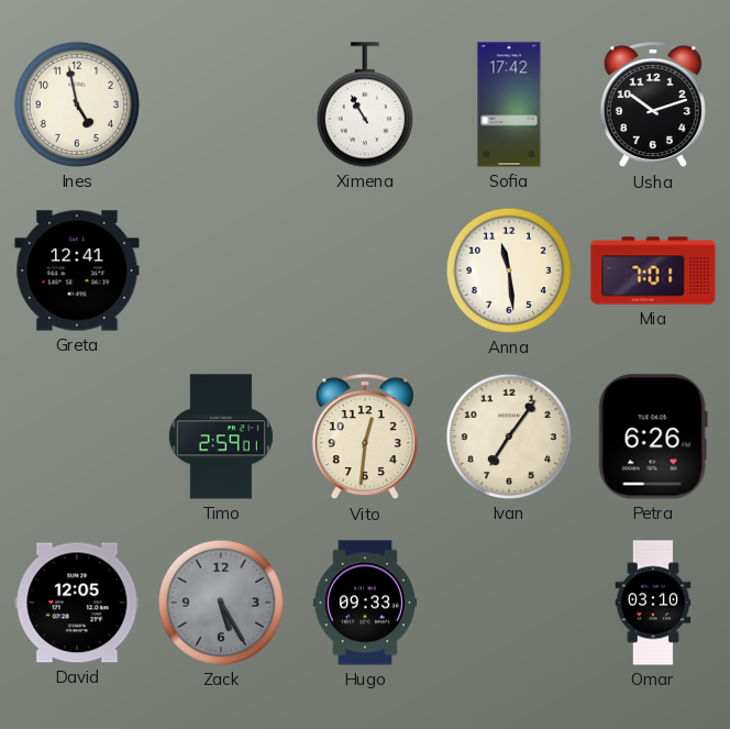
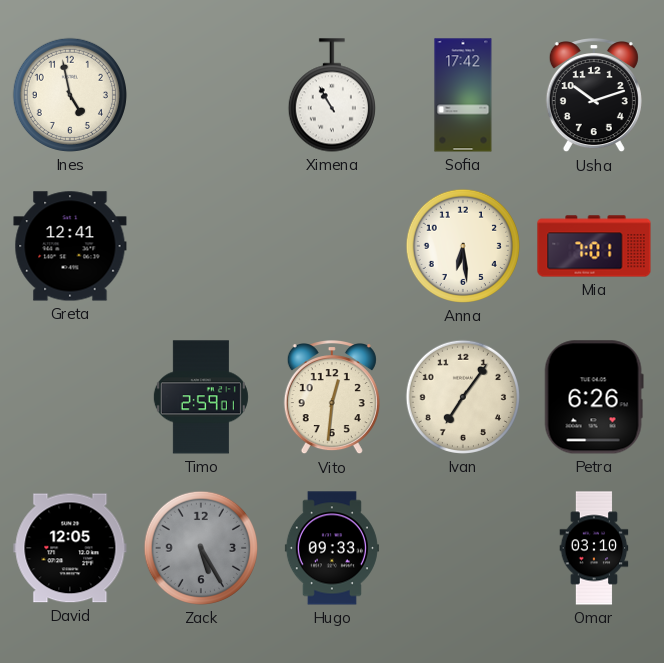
Anna: 11:29 -> 6:29 (463, 246)
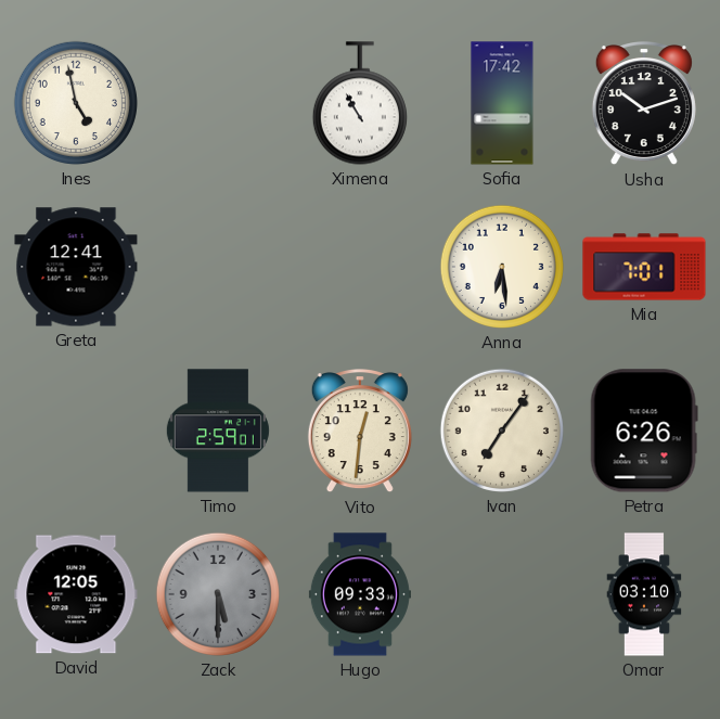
Zack: 5:25 -> 5:30 (218, 594)
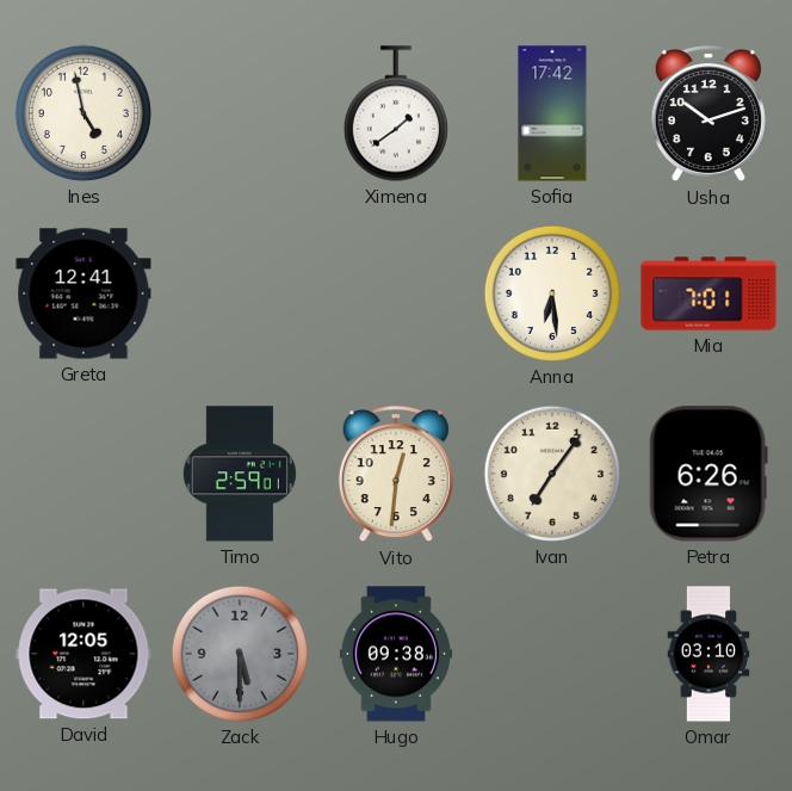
Ximena: 10:55 -> 1:39 (396, 113)
Hugo: 09:33 -> 09:38 (396, 654)
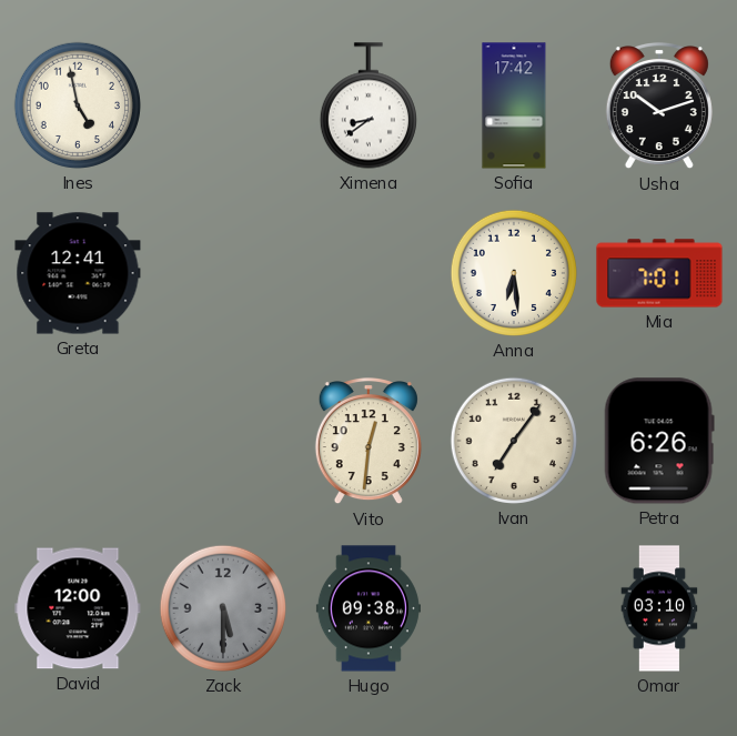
Ximena: 1:39 -> 8:39 (368, 105)
Timo: 2:59 -> none (240, 474)
David: 12:05 -> 12:00 (78, 608)
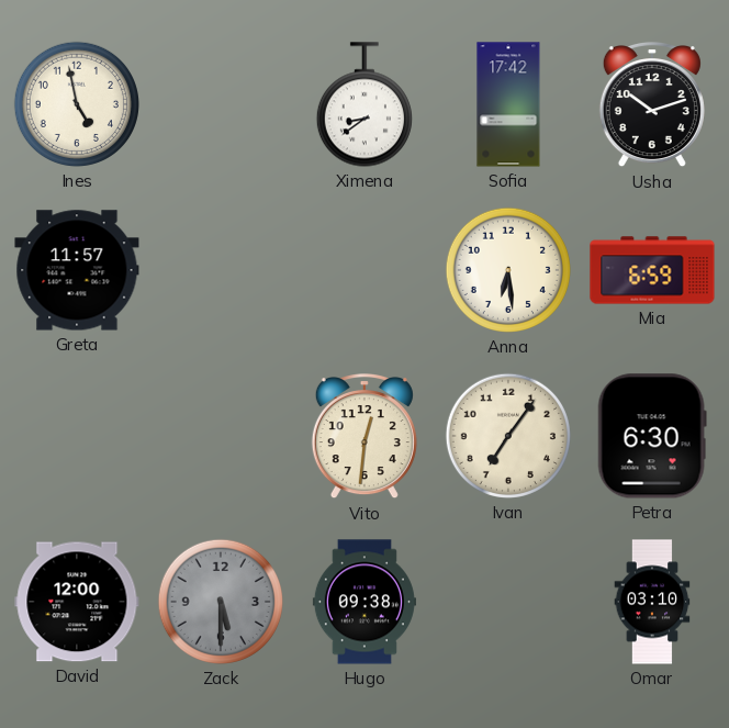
Greta: 12:41 -> 11:57 (77, 270)
Mia: 7:01 -> 6:59 (652, 270)
Petra: 6:26 -> 6:30 (652, 436)
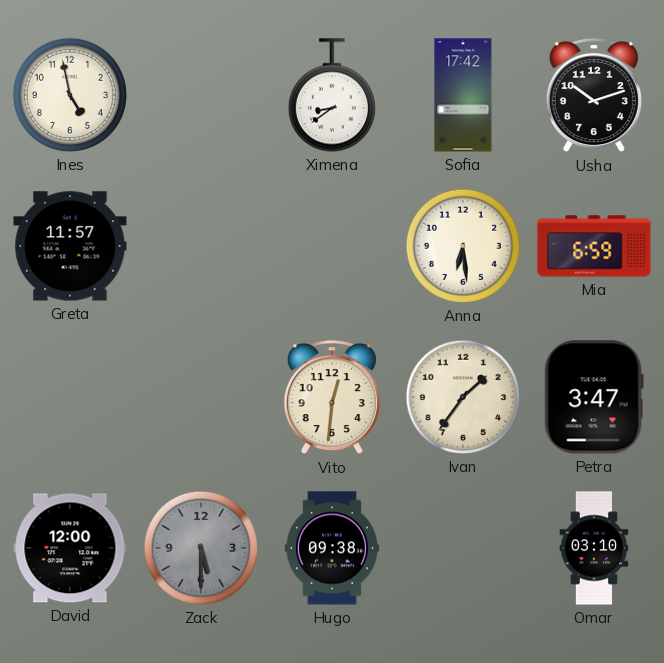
Ivan: 7:06 -> 1:36 (463, 397)
Petra: 6:30 -> 3:47 (594, 397)
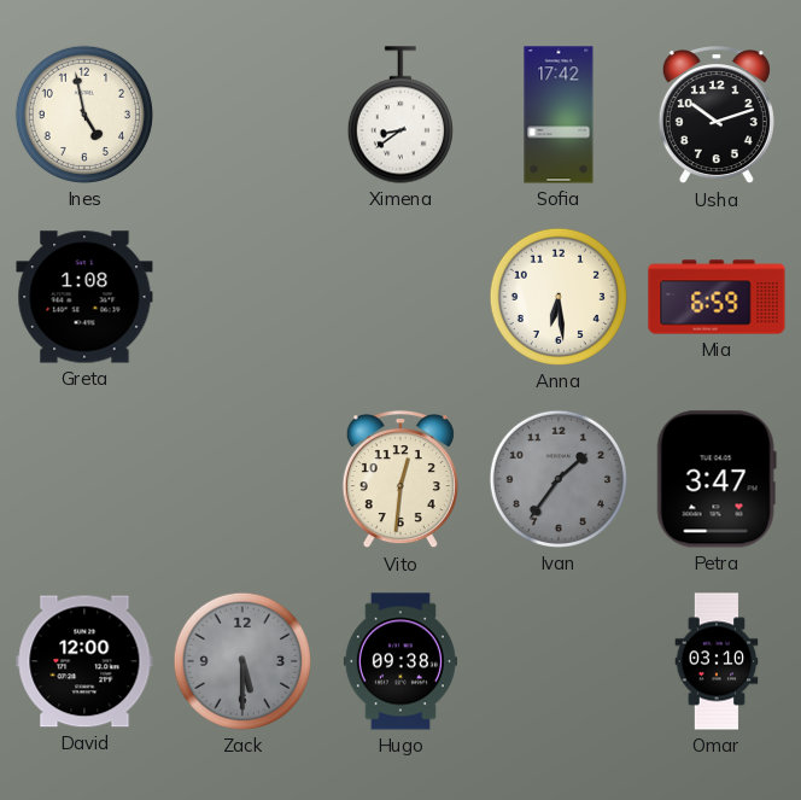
Greta: 11:57 -> 1:08 (84, 297)
Ivan dial: cream -> grey (559, 479)
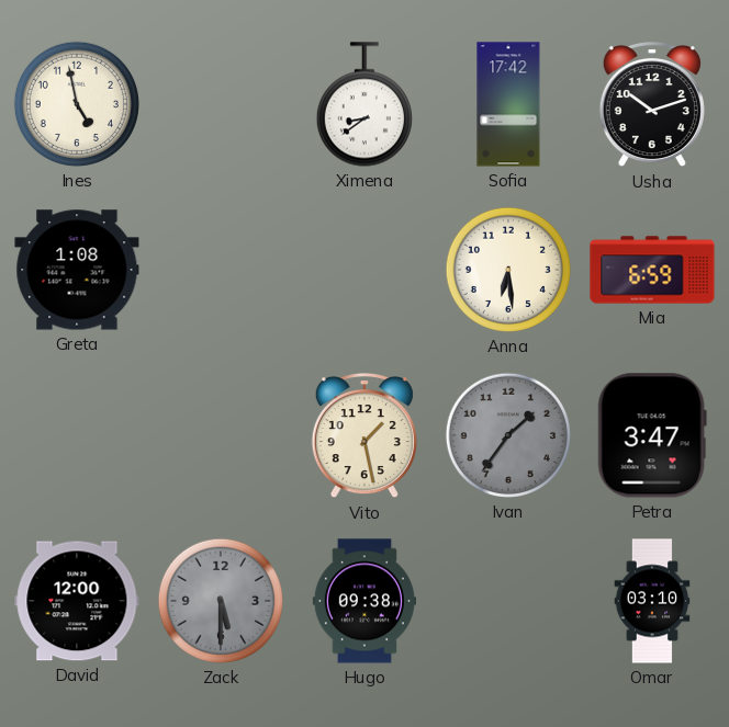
Vito: 12:31 -> 1:28 (365, 436)
